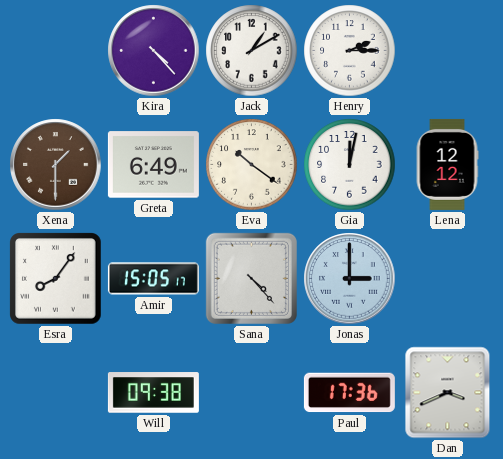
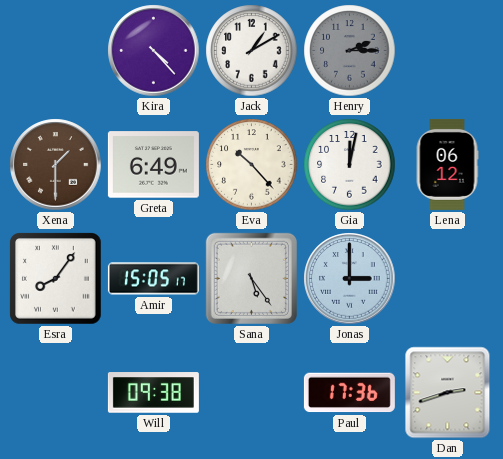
Henry dial: white -> grey (350, 51)
Eva: 10:21 -> 10:23 (252, 165)
Lena: 12:12 -> 06:12 (447, 164)
Sana: 4:23 -> 5:24 (251, 278)
Dan: 3:41 -> 2:42 (448, 393)
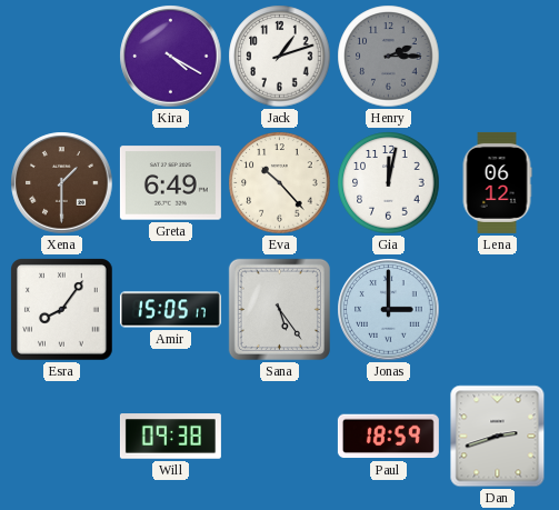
Kira: 4:23 -> 4:20 (171, 57)
Jack: 1:10 -> 1:12 (280, 57)
Paul: 17:36 -> 18:59 (388, 437)
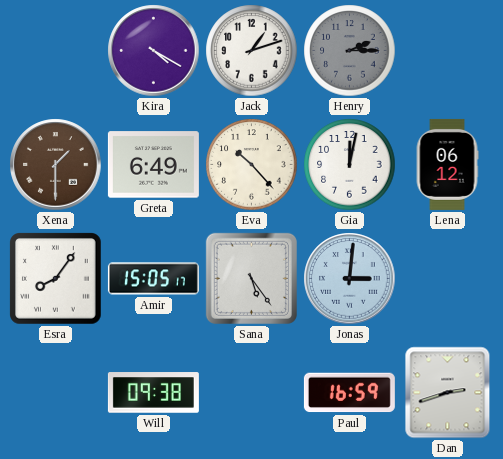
Jonas: 3:00 -> 3:01 (350, 279)
Paul: 18:59 -> 16:59 (349, 393)
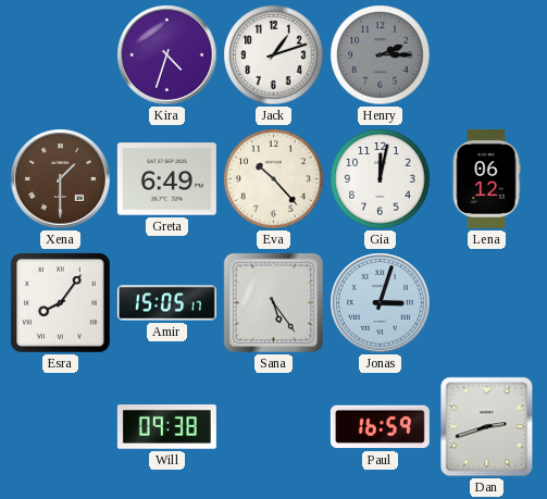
Kira: 4:20 -> 4:33 (167, 55)
Jonas: 3:01 -> 3:03 (381, 303)
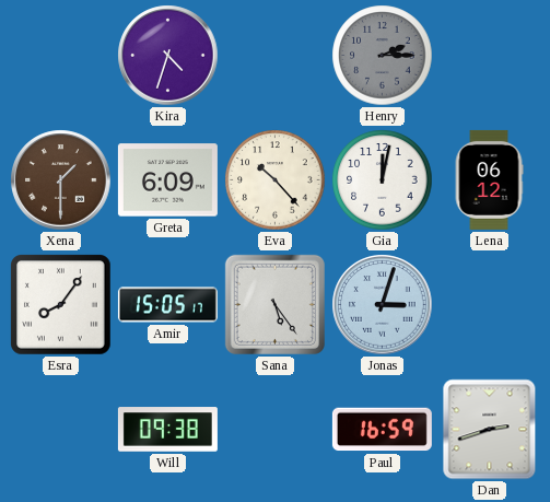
Jack: 1:12 -> none (274, 55)
Greta: 6:49 -> 6:09 (167, 180)
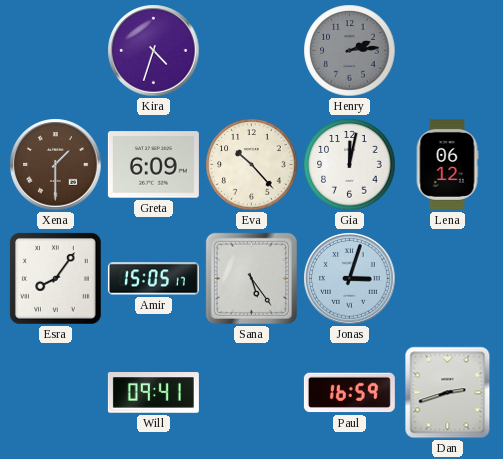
Henry: 2:15 -> 2:14 (350, 51)
Will: 09:38 -> 09:41 (153, 393)
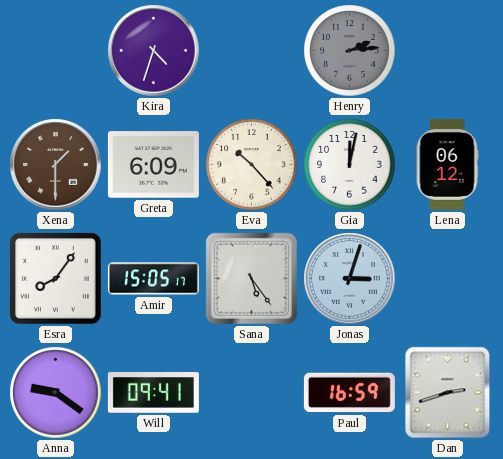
Anna: none -> 9:21 (56, 393)
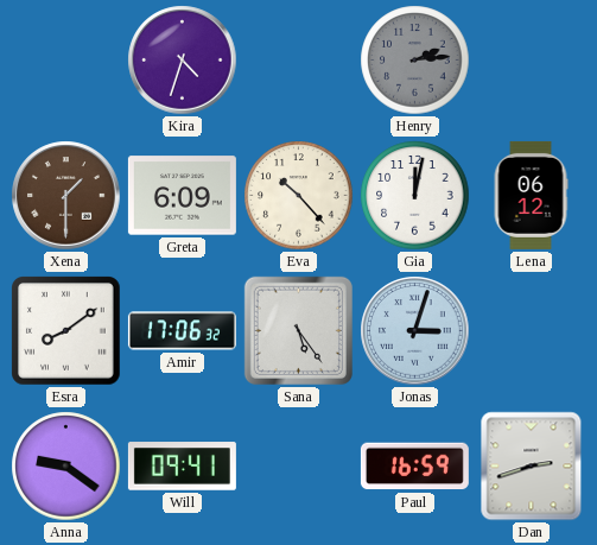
Esra: 8:06 -> 8:09 (66, 331)
Amir: 15:05 -> 17:06 (182, 331)
